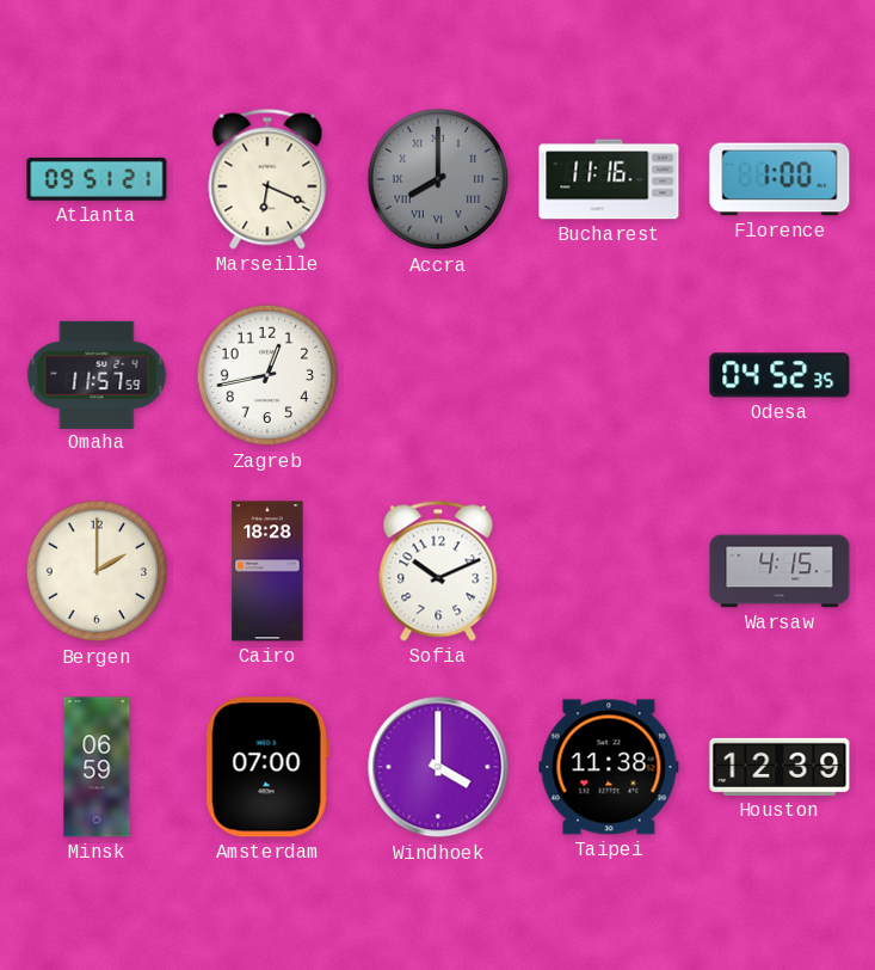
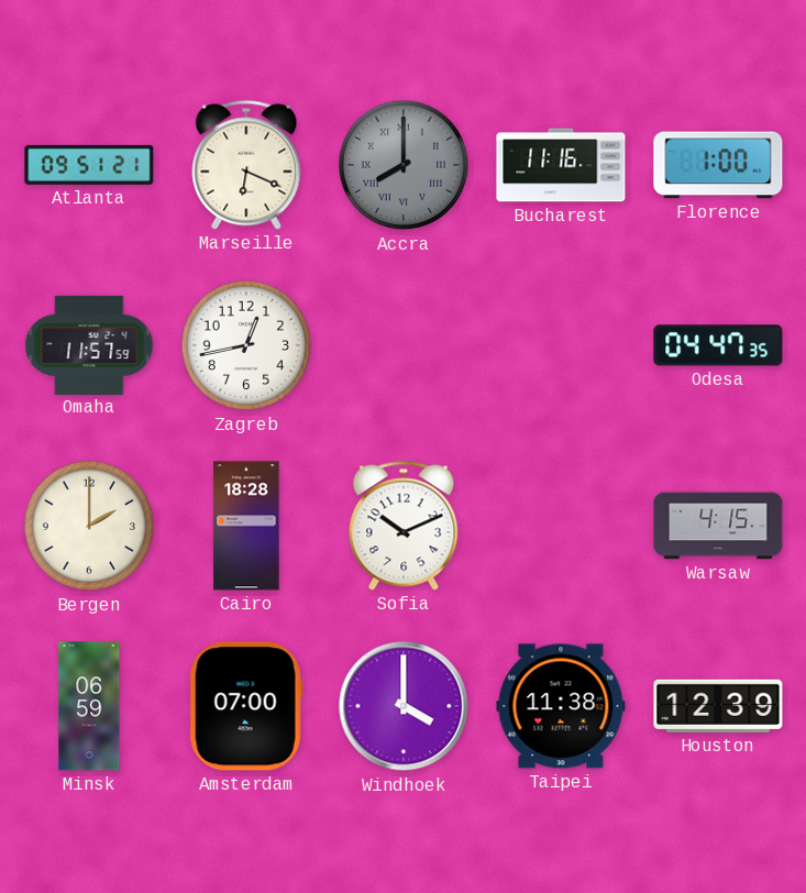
Odesa: 04:52 -> 04:47 (718, 345)
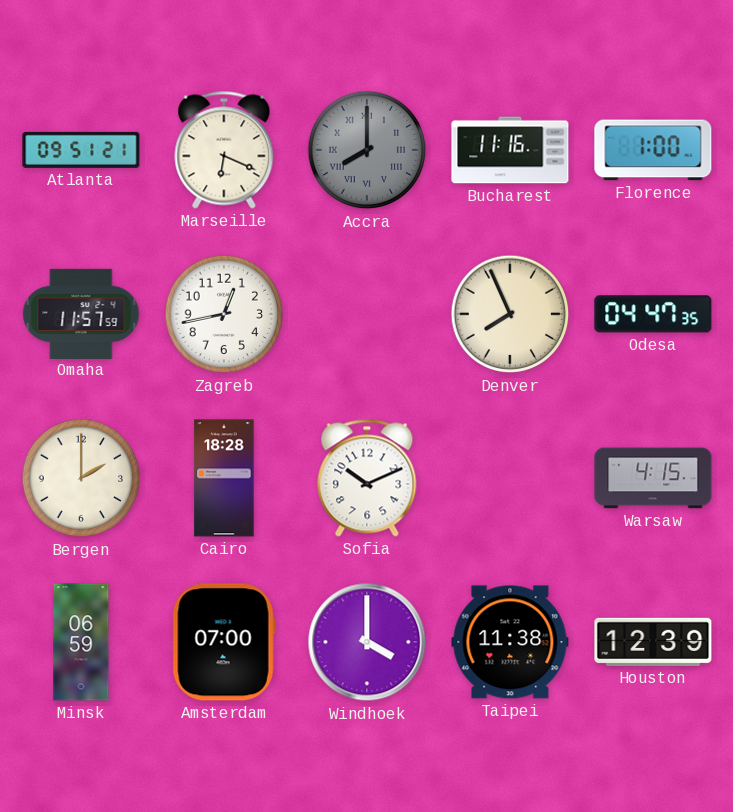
Denver: none -> 7:56 (510, 314)
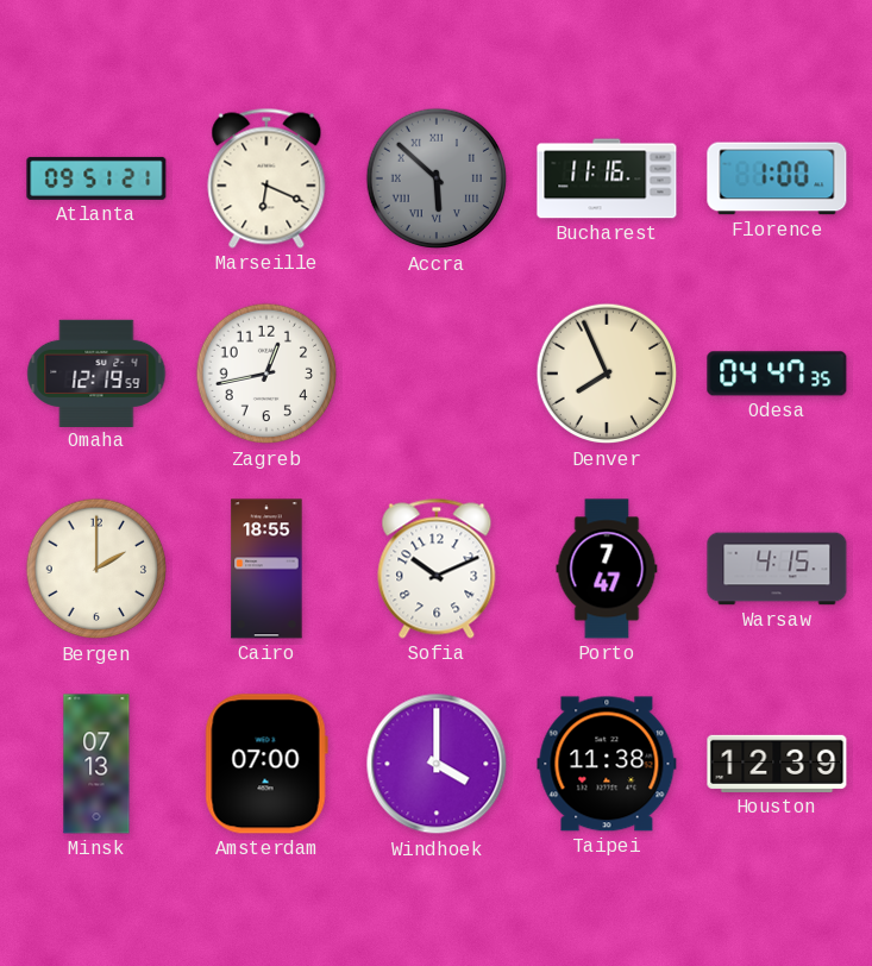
Accra: 8:00 -> 5:52 (437, 178)
Omaha: 11:57 -> 12:19 (96, 372)
Cairo: 18:28 -> 18:55 (266, 569)
Porto: none -> 7:47 (607, 569)
Minsk: 06:59 -> 07:13 (96, 764)
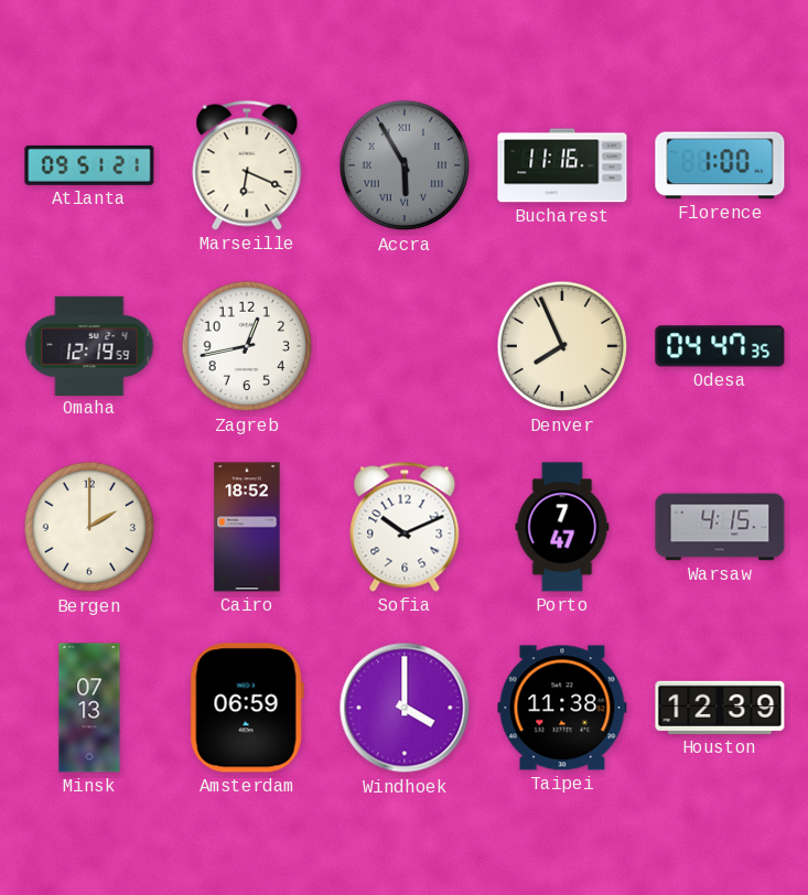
Accra: 5:52 -> 5:55 (405, 165)
Cairo: 18:55 -> 18:52 (247, 527)
Amsterdam: 07:00 -> 06:59 (247, 708)
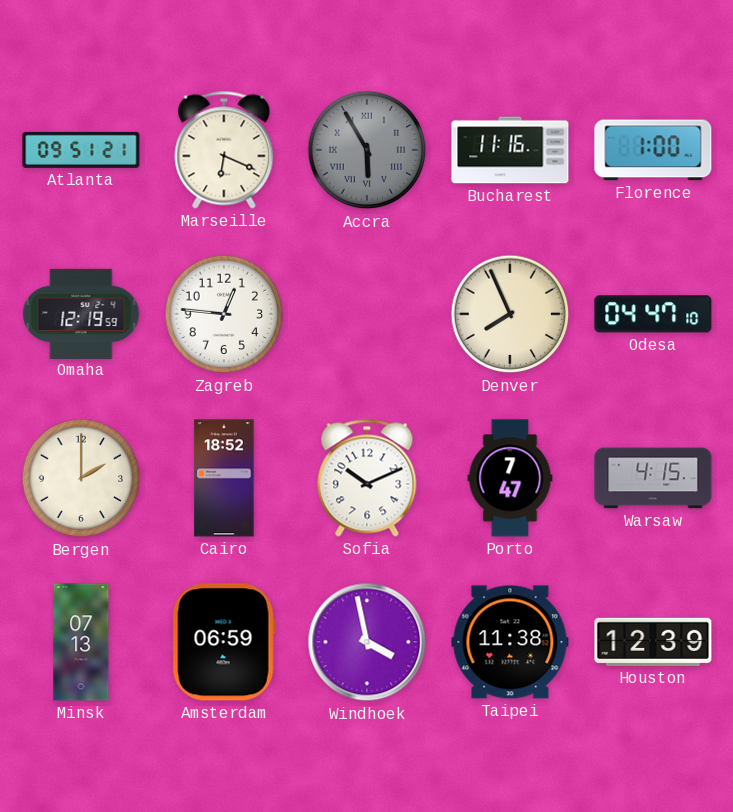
Zagreb: 12:43 -> 12:46 (224, 314)
Odesa: 04:47:35 -> 04:47:10 (653, 314)
Windhoek: 4:00 -> 3:58 (367, 642)
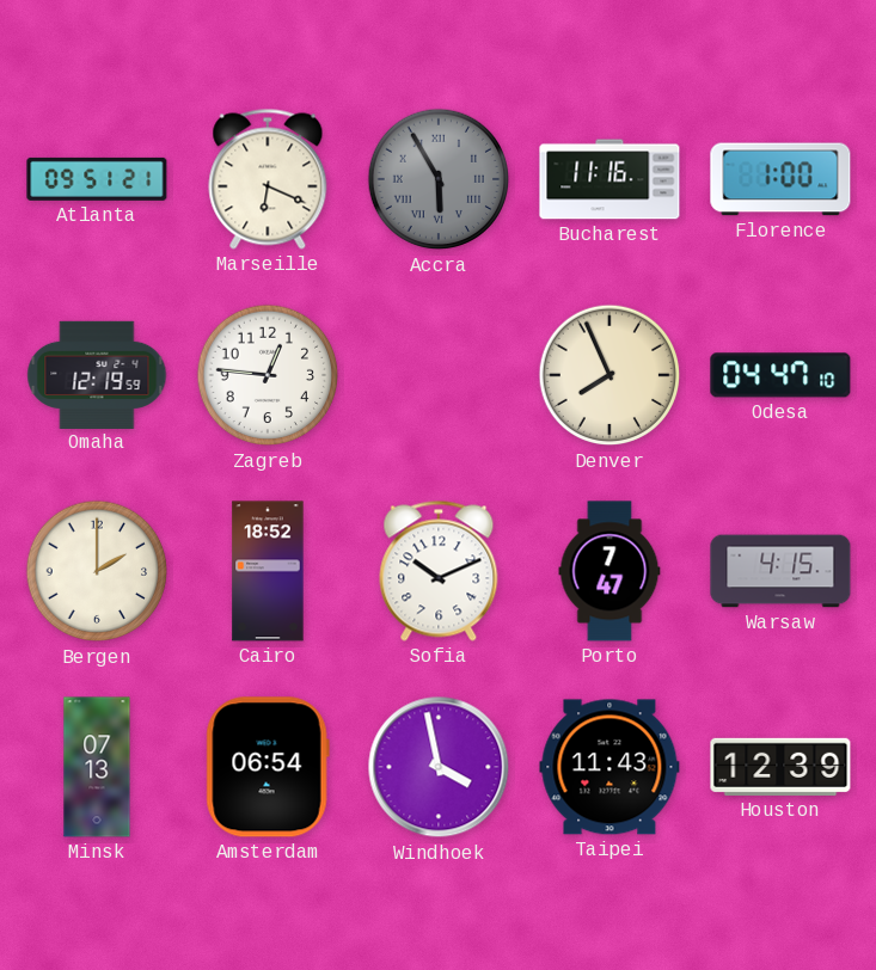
Amsterdam: 06:59 -> 06:54 (268, 767)
Taipei: 11:38 -> 11:43 (609, 767)
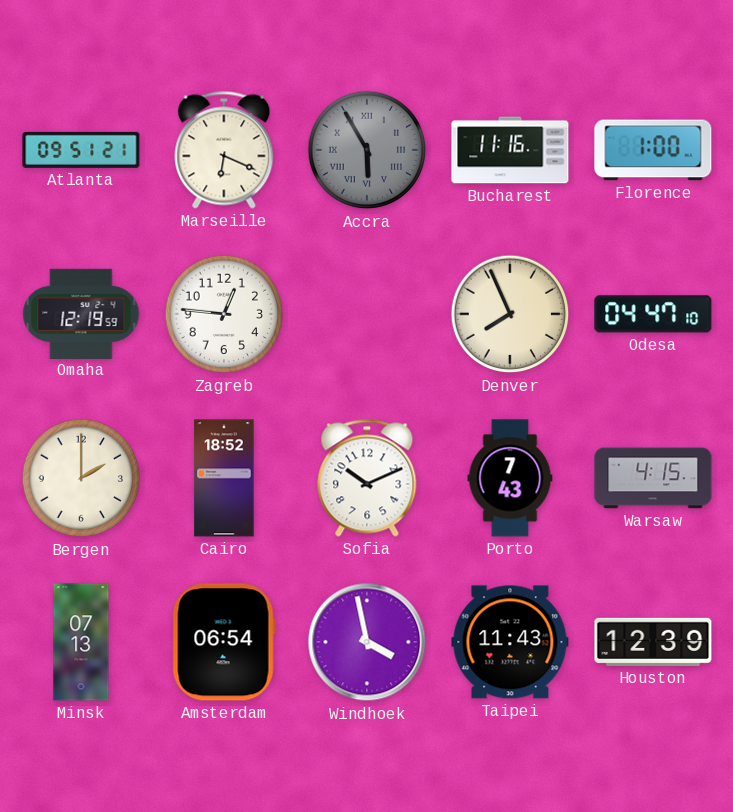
Porto: 7:47 -> 7:43 (510, 478)
